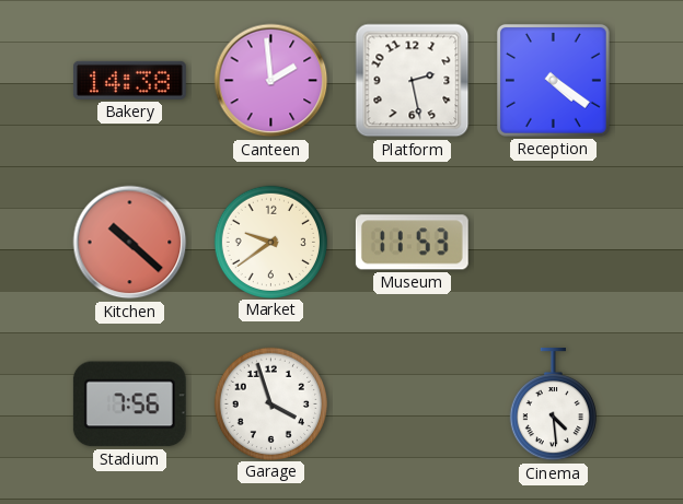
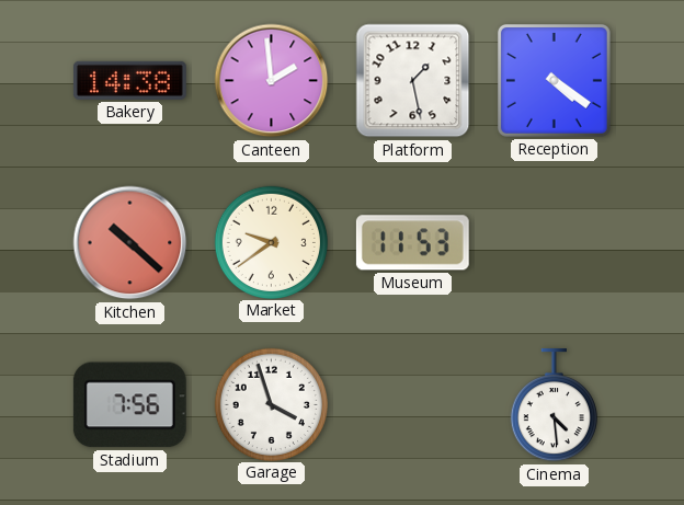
Platform: 2:28 -> 1:28 (413, 81)
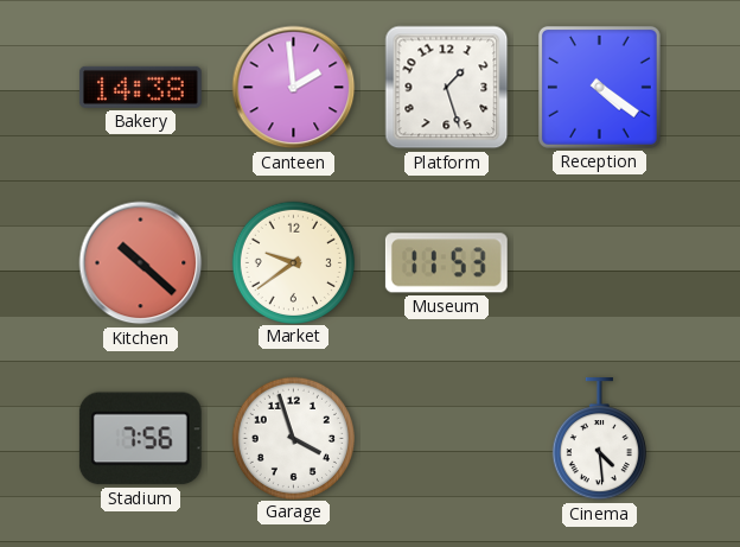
Platform: 1:28 -> 1:27 (447, 88)
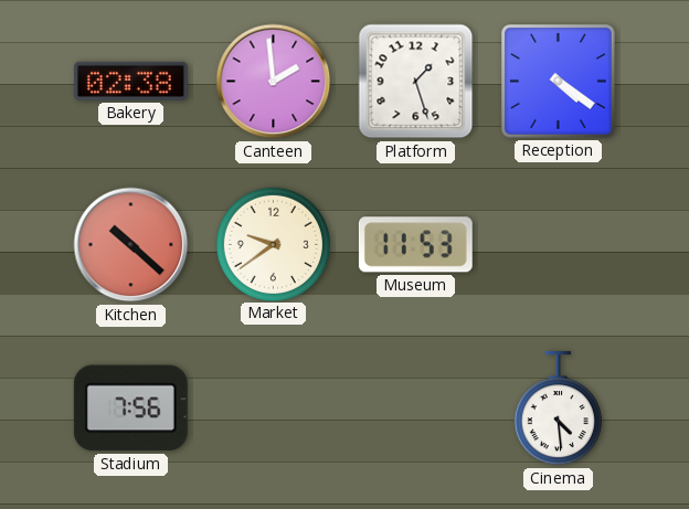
Bakery: 14:38 -> 02:38 (130, 81)
Garage: 3:57 -> none (293, 438)
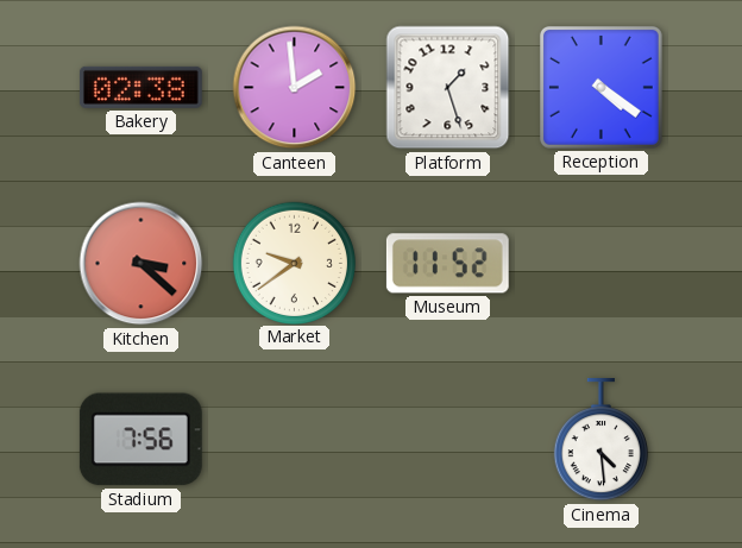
Kitchen: 10:22 -> 3:22 (142, 264)
Museum: 11:53 -> 11:52 (447, 264)
